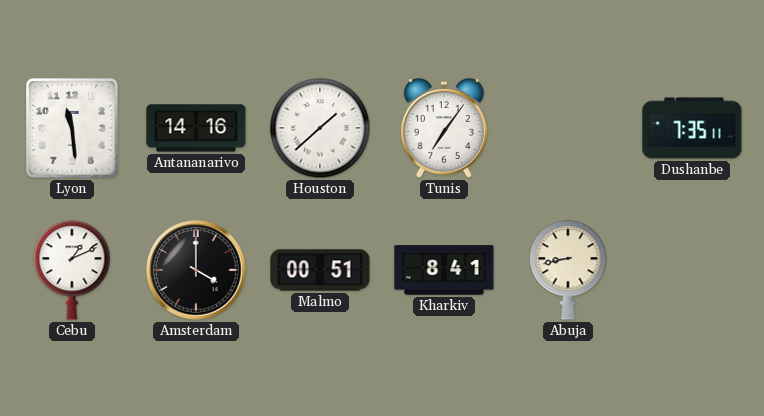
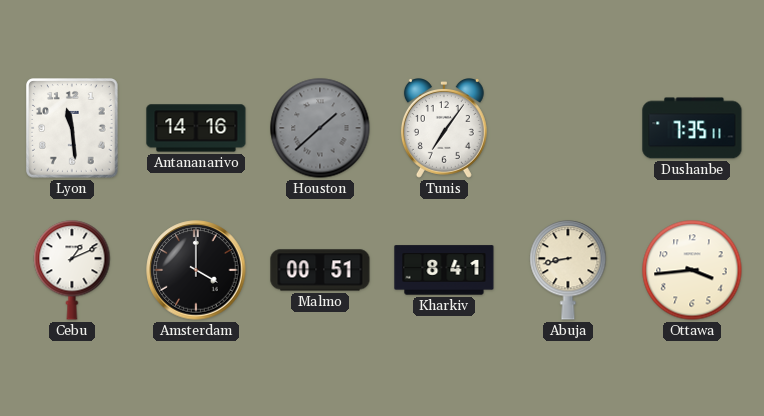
Houston dial: white -> grey (320, 128)
Ottawa: none -> 3:44 (692, 270)
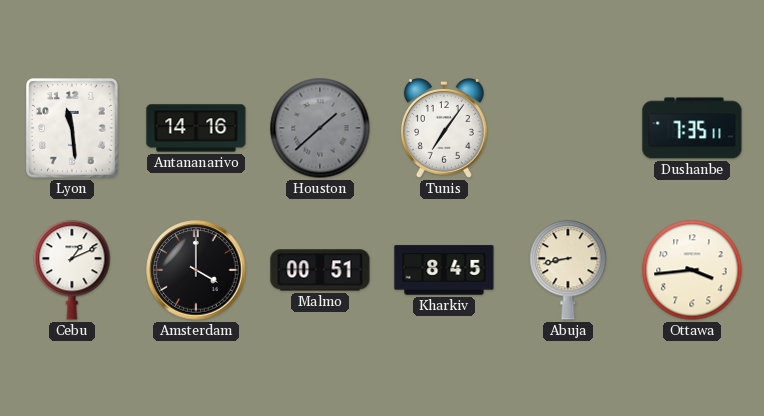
Kharkiv: 8:41 -> 8:45 (444, 270)
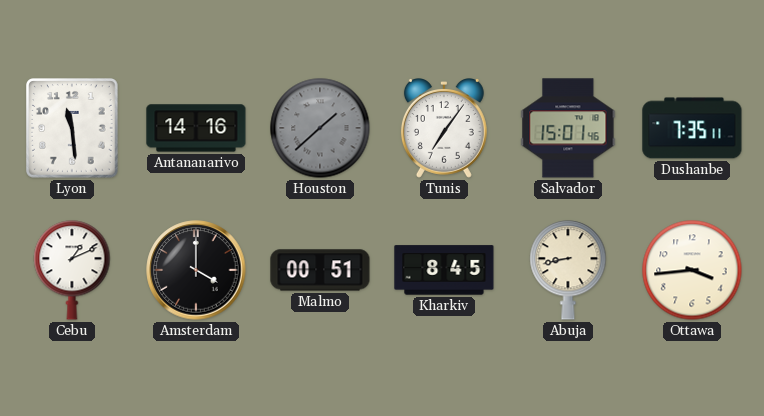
Salvador: none -> 15:01 (568, 128)
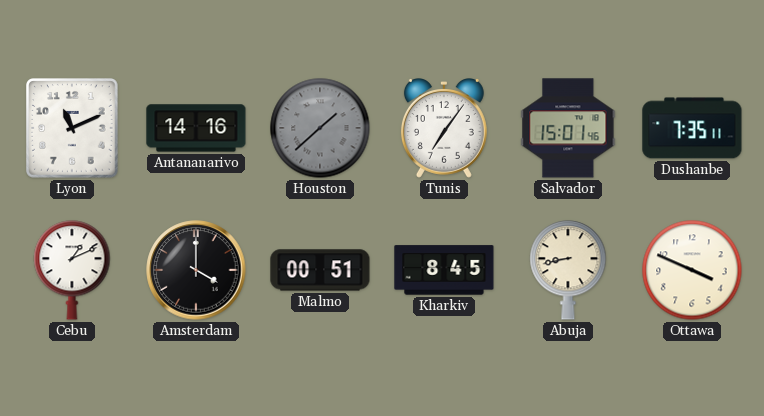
Lyon: 11:29 -> 11:11 (73, 128)
Ottawa: 3:44 -> 3:49 (692, 270)
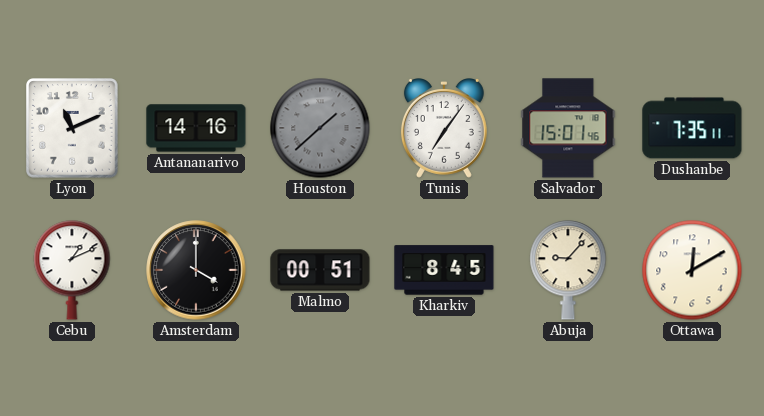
Abuja: 8:43 -> 9:07 (568, 270)
Ottawa: 3:49 -> 12:10 (692, 270)
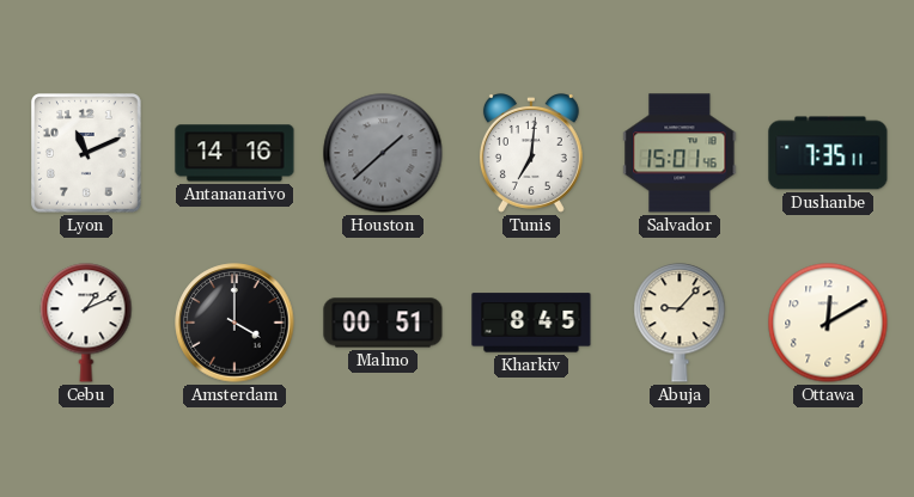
Tunis: 7:06 -> 7:01 (531, 154)
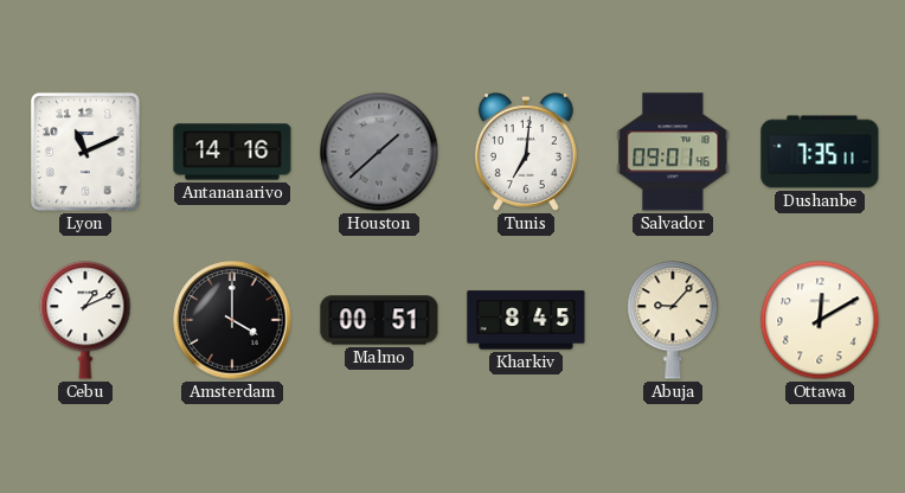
Salvador: 15:01 -> 09:01 (673, 152)
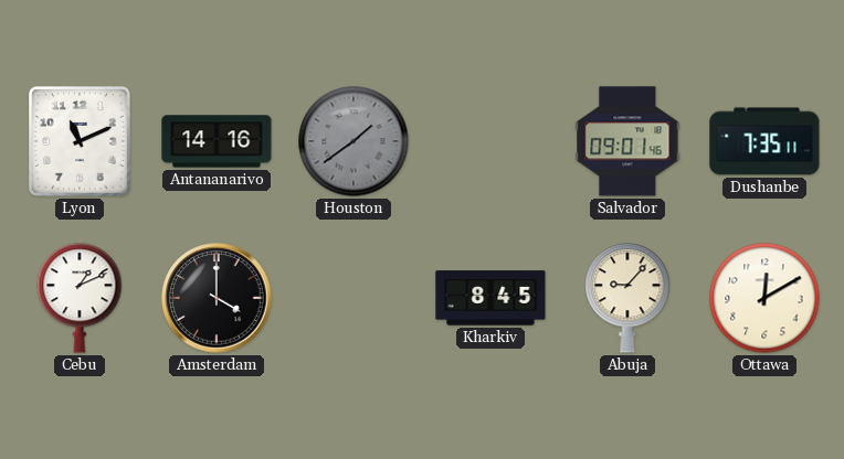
Houston: 1:38 -> 1:39 (354, 141)
Tunis: 7:01 -> none (526, 153)
Malmo: 00:51 -> none (379, 320)
